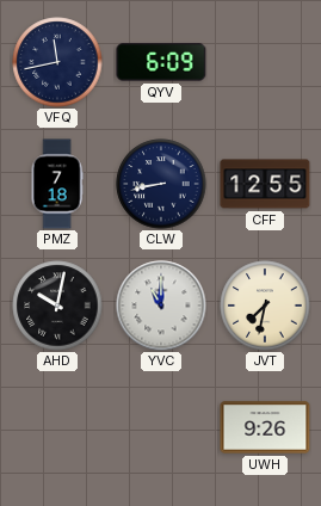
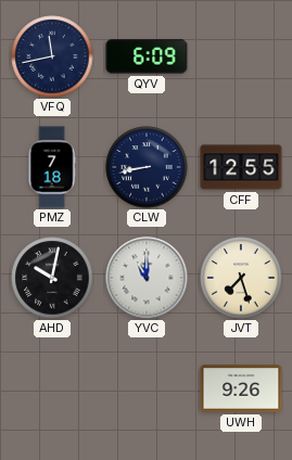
JVT: 7:32 -> 7:27 (241, 278)
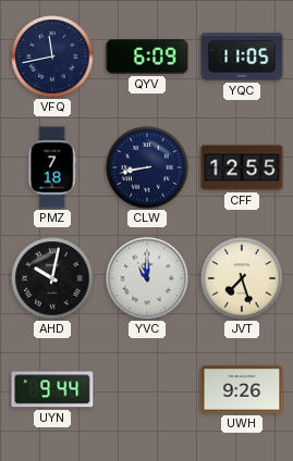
YQC: none -> 11:05 (242, 57)
UYN: none -> 9:44 (52, 389)
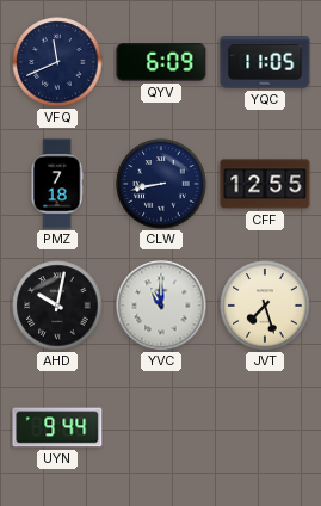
VFQ: 11:43 -> 11:41 (57, 62)
UWH: 9:26 -> none (242, 389)
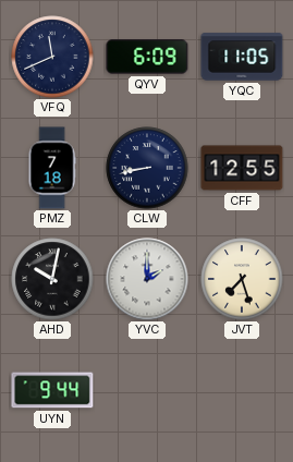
YVC: 11:00 -> 2:00 (147, 279)
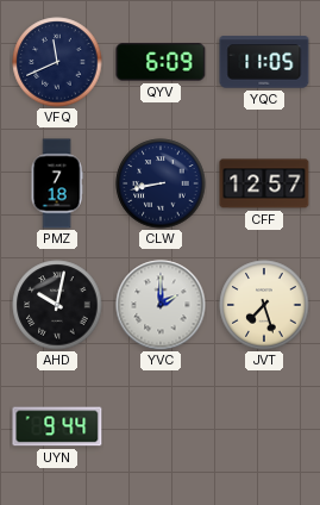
CFF: 12:55 -> 12:57 (264, 183)
